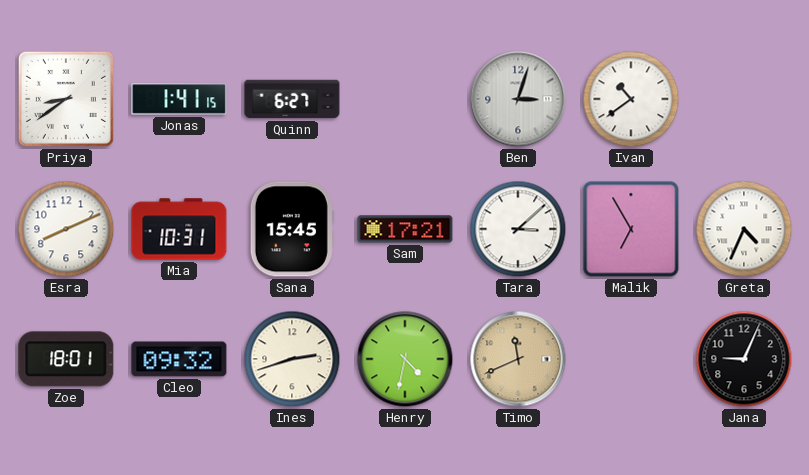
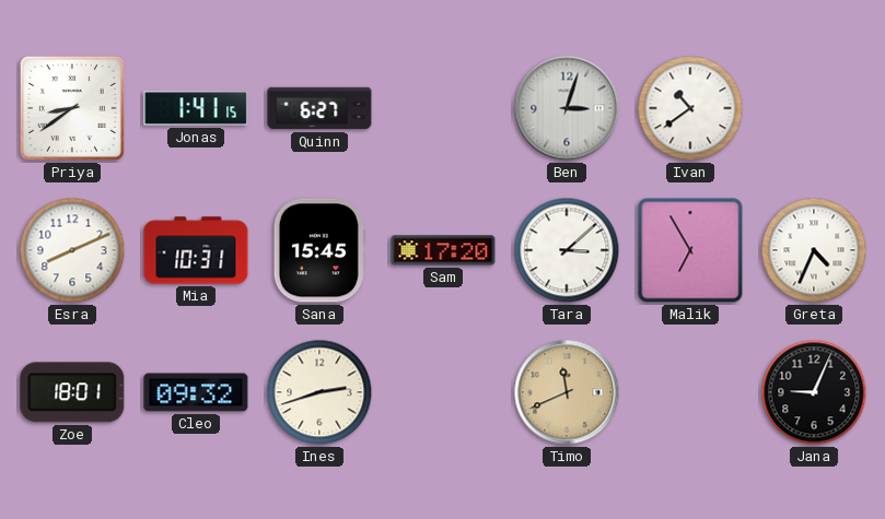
Sam: 17:21 -> 17:20 (443, 250)
Henry: 4:32 -> none (405, 359)
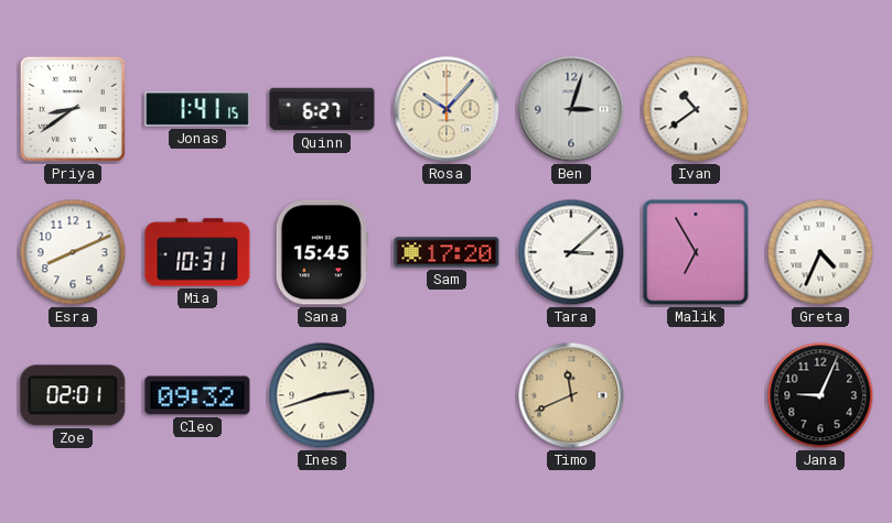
Rosa: none -> 10:07 (447, 109)
Zoe: 18:01 -> 02:01 (73, 395)
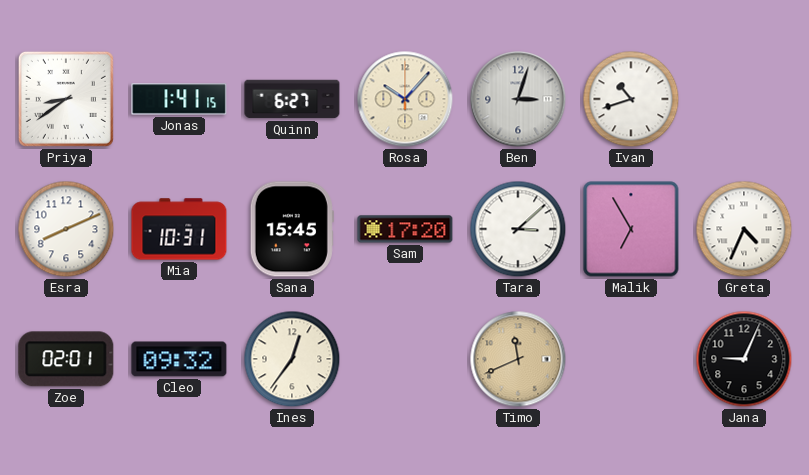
Ivan: 10:39 -> 10:42 (631, 99)
Ines: 2:42 -> 12:36 (292, 359)
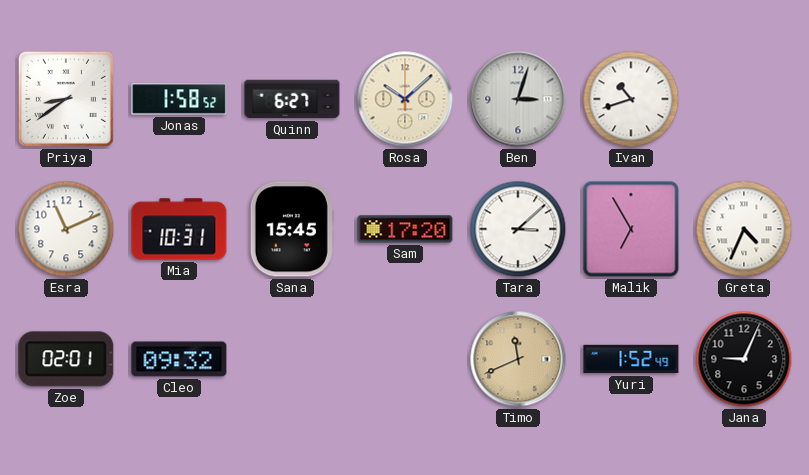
Jonas: 1:41 -> 1:58 (179, 99)
Rosa: 10:07 -> 10:08 (405, 99)
Esra: 8:11 -> 11:11 (66, 229)
Ines: 12:36 -> none (292, 359)
Yuri: none -> 1:52 (631, 359)
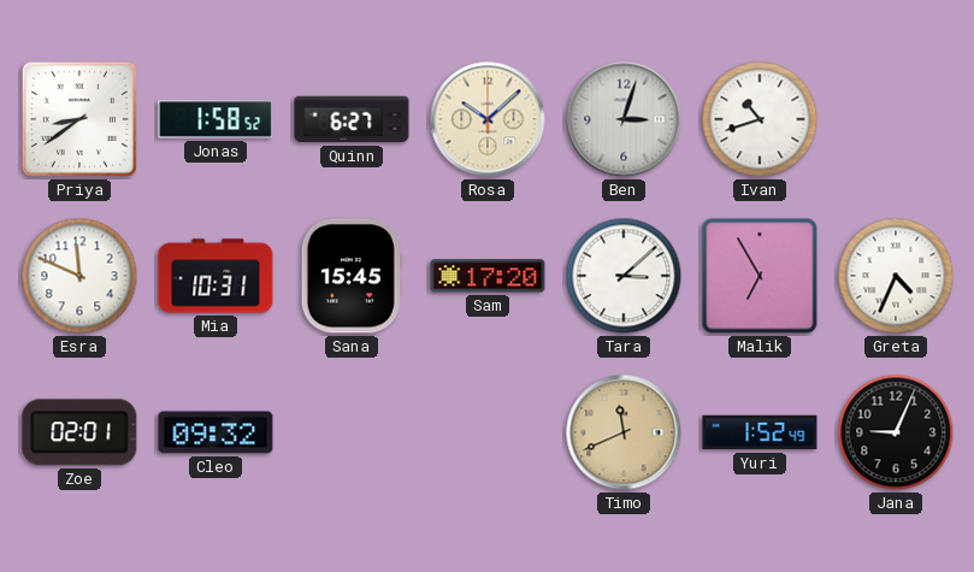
Esra: 11:11 -> 11:49 (79, 276)
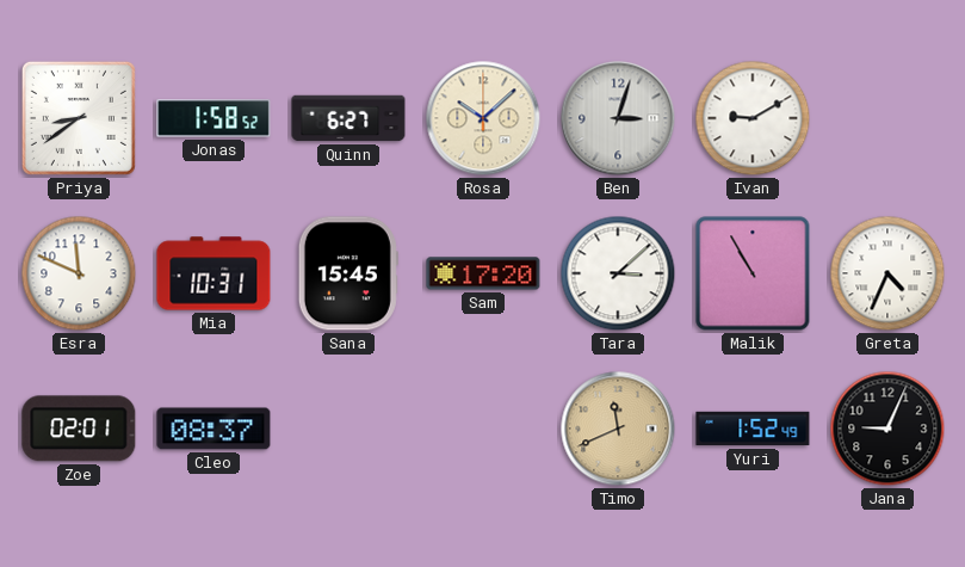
Ivan: 10:42 -> 9:10 (753, 118)
Malik: 6:55 -> 10:55 (753, 273)
Cleo: 09:32 -> 08:37 (214, 429)
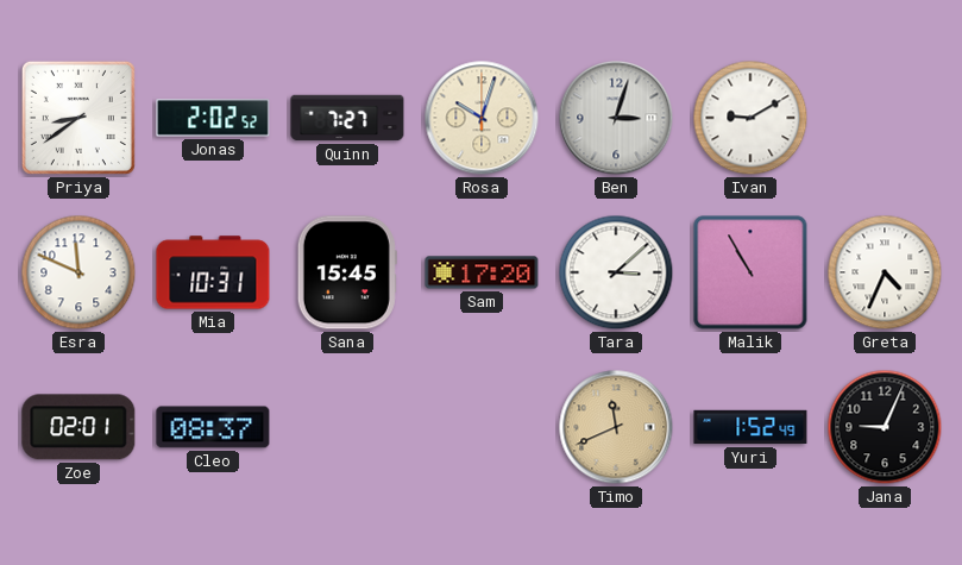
Jonas: 1:58 -> 2:02 (213, 118)
Quinn: 6:27 -> 7:27 (347, 118)
Rosa: 10:08 -> 10:03 (482, 118)
